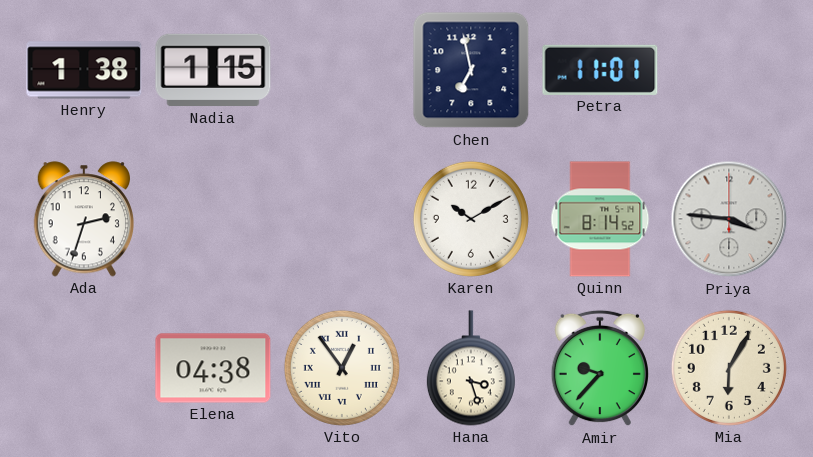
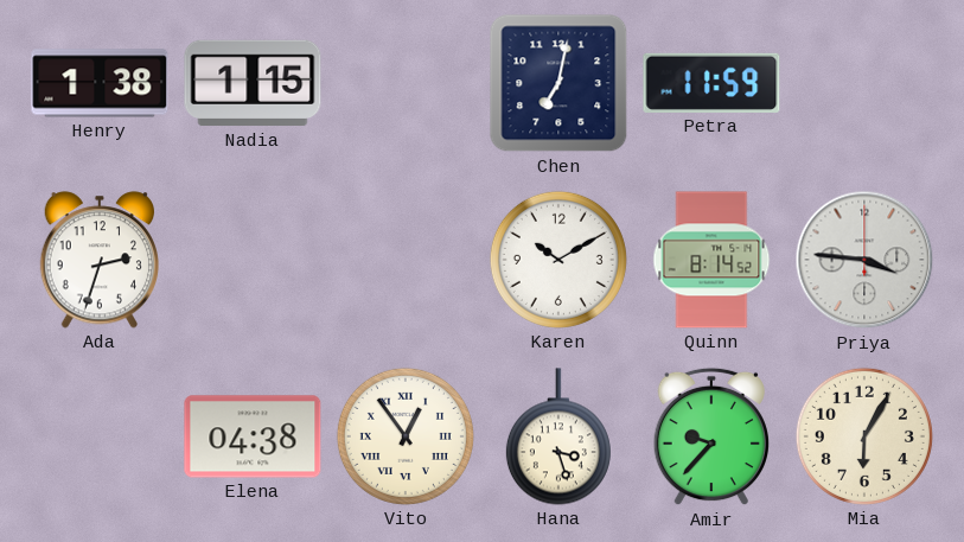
Chen: 6:58 -> 7:02 (558, 83)
Petra: 11:01 -> 11:59 (711, 83)
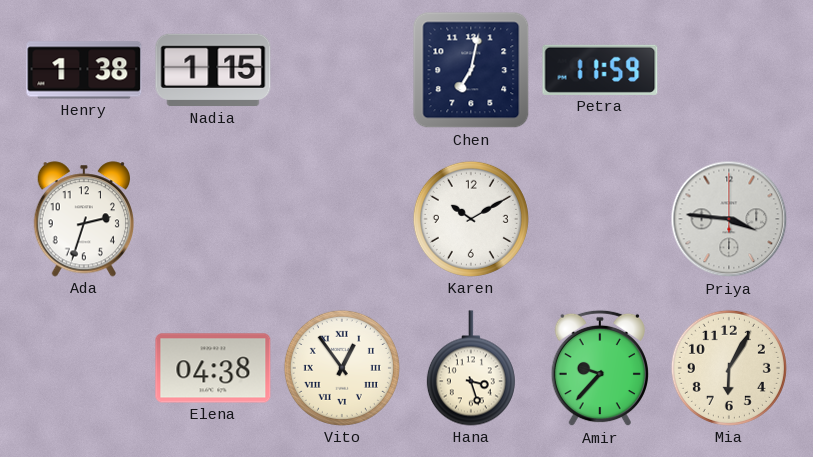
Quinn: 8:14 -> none (711, 260)
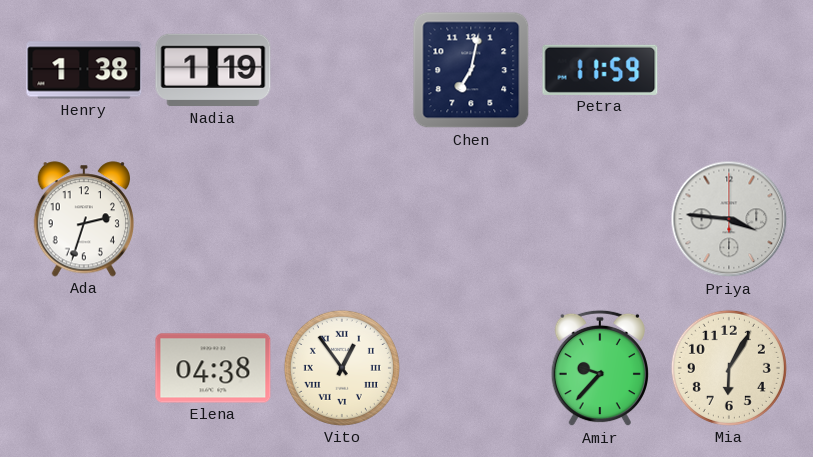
Nadia: 1:15 -> 1:19 (213, 70)
Karen: 10:10 -> none (471, 219)
Hana: 3:27 -> none (471, 368)
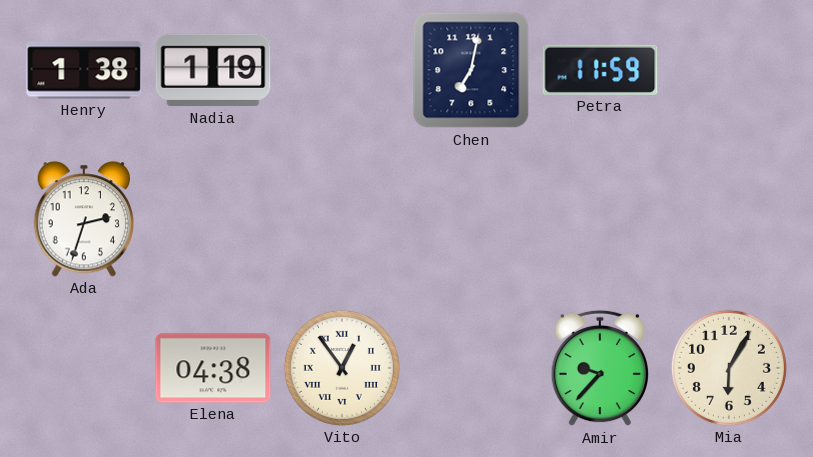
Priya: 3:46 -> none (729, 219)
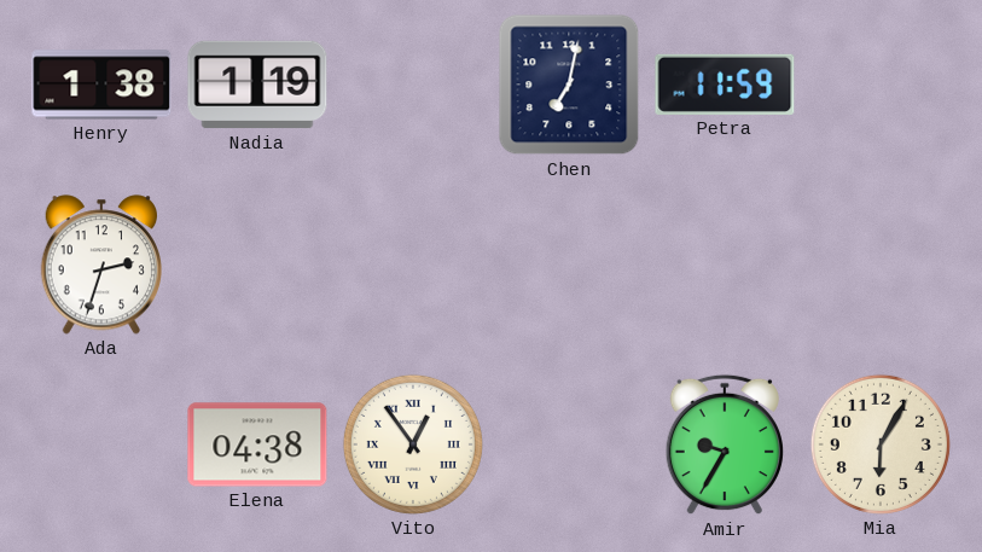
Amir: 9:37 -> 9:35 (725, 444)
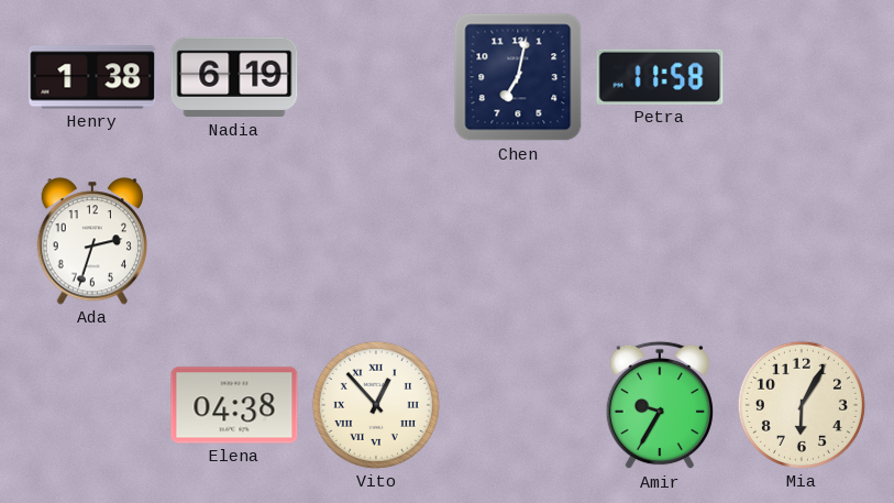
Nadia: 1:19 -> 6:19 (234, 77)
Petra: 11:59 -> 11:58 (660, 77)
Vito: 12:54 -> 12:53 (376, 405)
